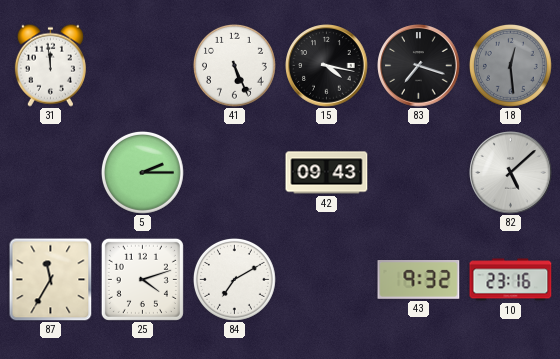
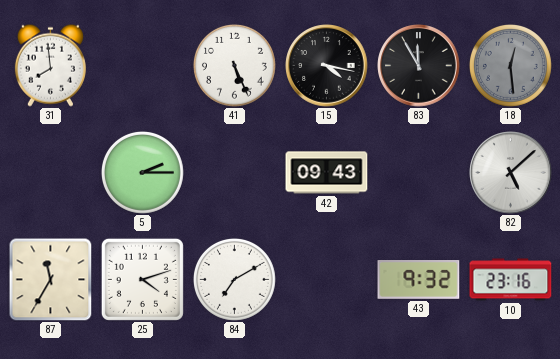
31: 11:59 -> 7:59 (50, 65)
83: 7:18 -> 11:55 (419, 66)
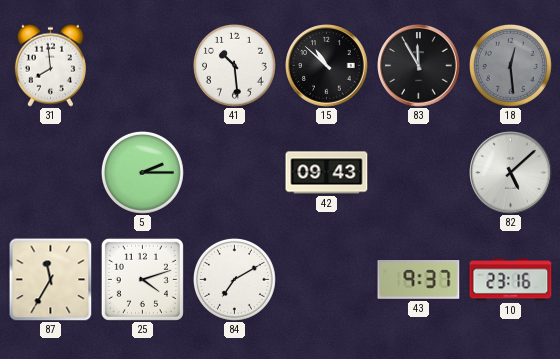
41: 5:26 -> 10:29 (234, 65)
15: 4:17 -> 10:52 (327, 66)
43: 9:32 -> 9:37 (419, 280)
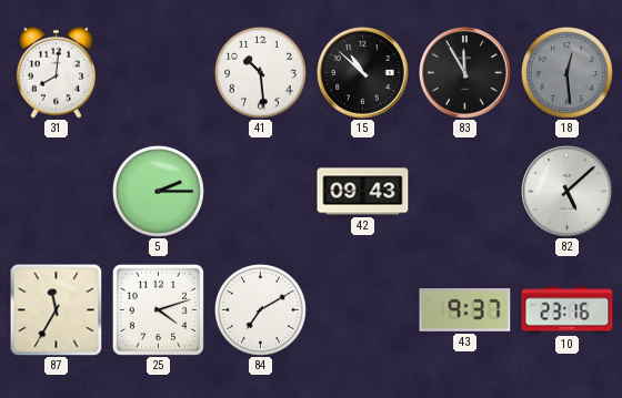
31: 7:59 -> 8:01 (56, 72)
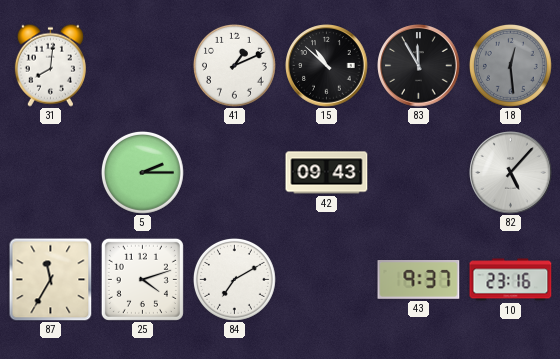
41: 10:29 -> 1:11 (234, 65)
82: 5:08 -> 5:07 (511, 173)
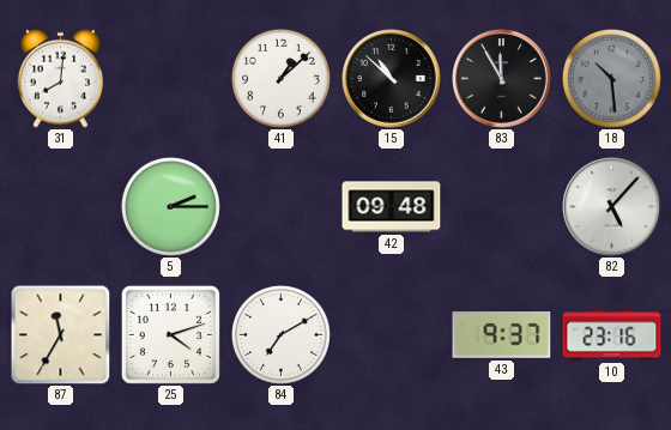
41: 1:11 -> 1:08 (280, 78)
18: 12:29 -> 10:29 (611, 78)
42: 09:43 -> 09:48 (392, 207)
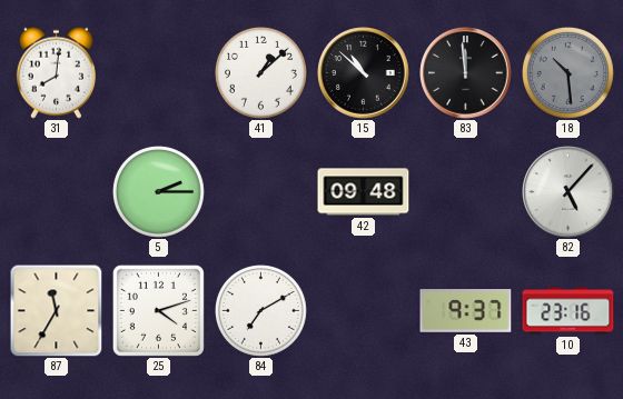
83: 11:55 -> 11:59 (466, 73)
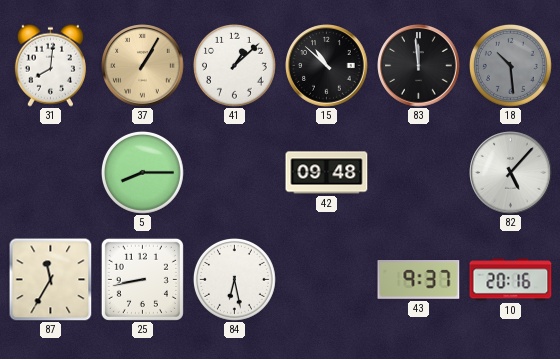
37: none -> 1:05 (143, 66)
5: 2:15 -> 8:15 (142, 172)
25: 4:12 -> 8:43 (142, 279)
84: 7:10 -> 6:28 (234, 279)
10: 23:16 -> 20:16 (511, 280)
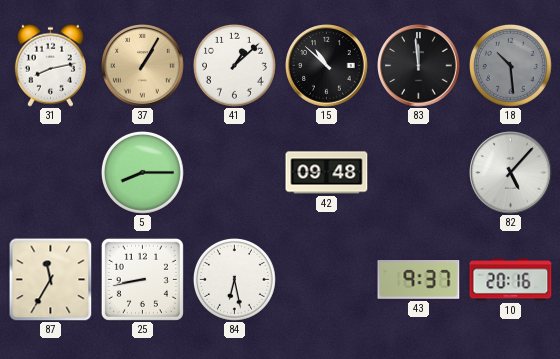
31: 8:01 -> 8:13 (50, 65)
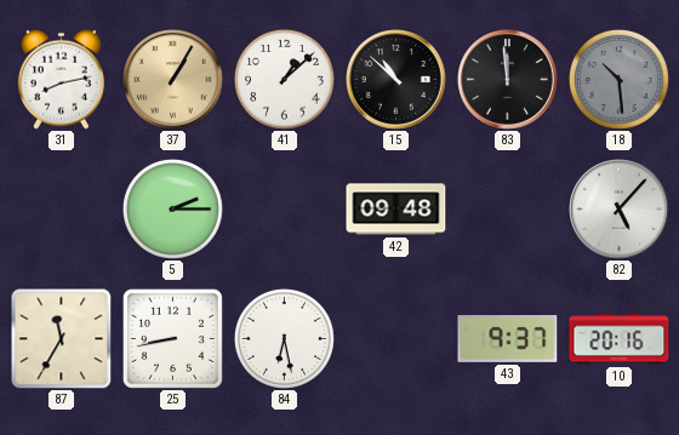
5: 8:15 -> 2:15 (172, 208)
